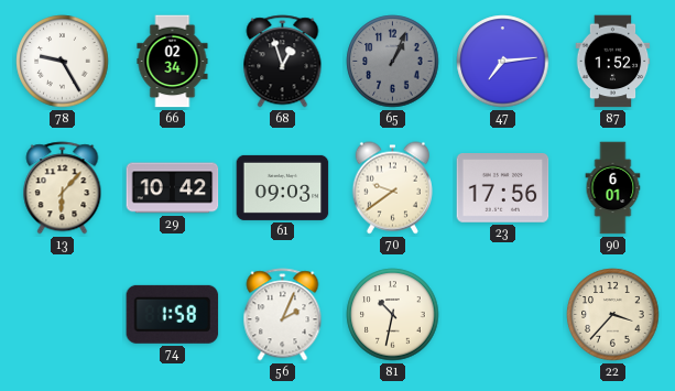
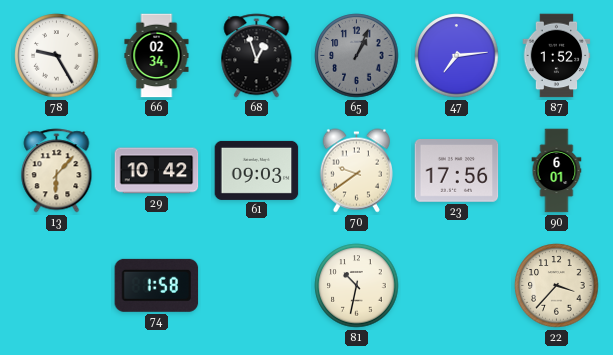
56: 2:04 -> none (283, 315)
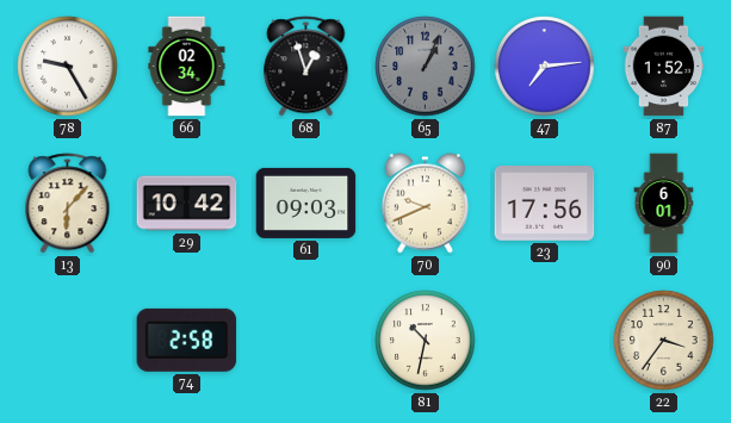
70: 9:39 -> 9:41 (425, 204)
74: 1:58 -> 2:58 (187, 340)
22: 3:37 -> 3:36 (664, 341)
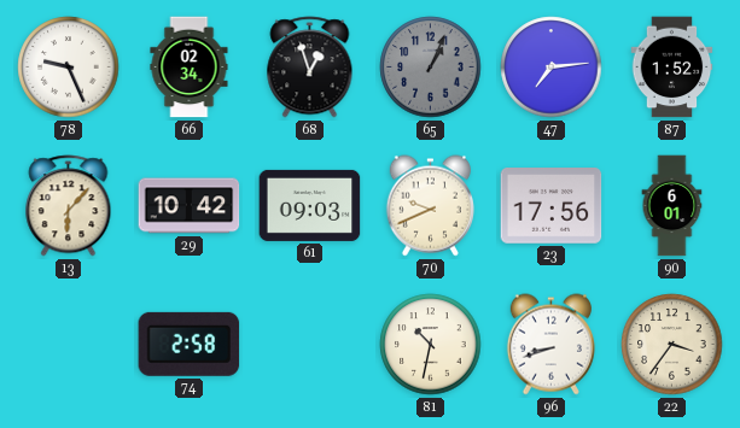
78: 9:25 -> 9:26 (69, 68)
96: none -> 8:42 (550, 345)
